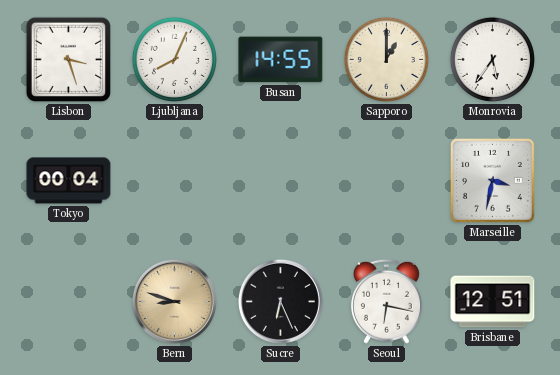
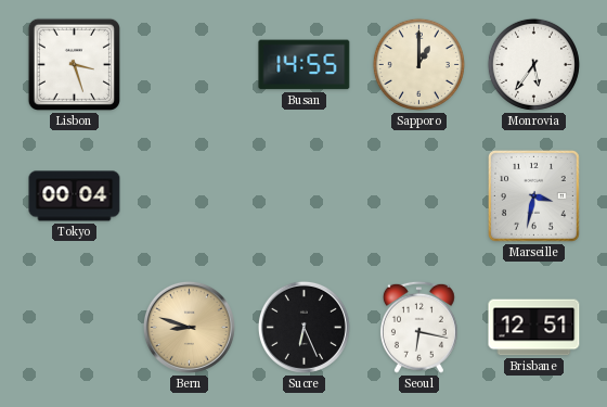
Ljubljana: 8:04 -> none (174, 59)
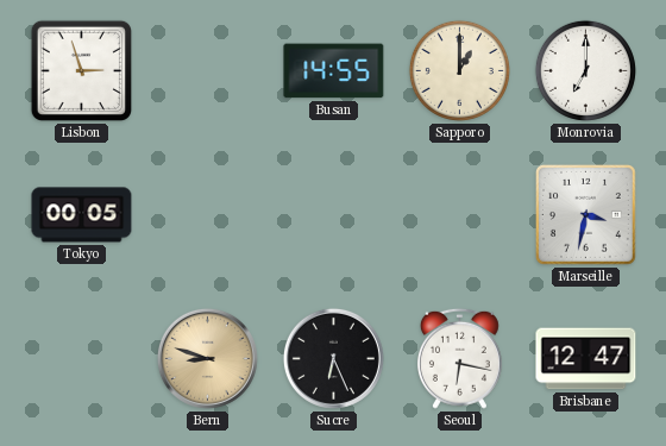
Lisbon: 3:27 -> 2:57 (81, 70)
Monrovia: 5:36 -> 7:00 (585, 70)
Tokyo: 00:04 -> 00:05 (82, 215)
Brisbane: 12:51 -> 12:47 (586, 359)
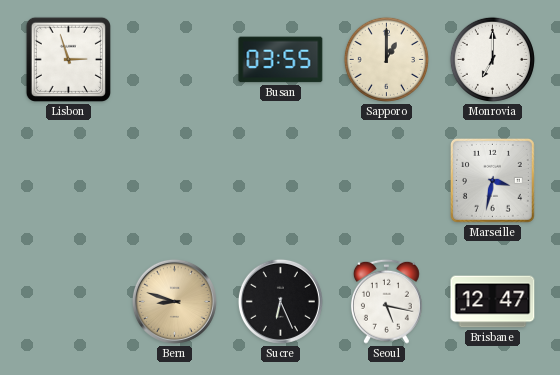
Busan: 14:55 -> 03:55 (281, 60)
Tokyo: 00:05 -> none (82, 215)
Seoul: 6:17 -> 5:17 (386, 301)
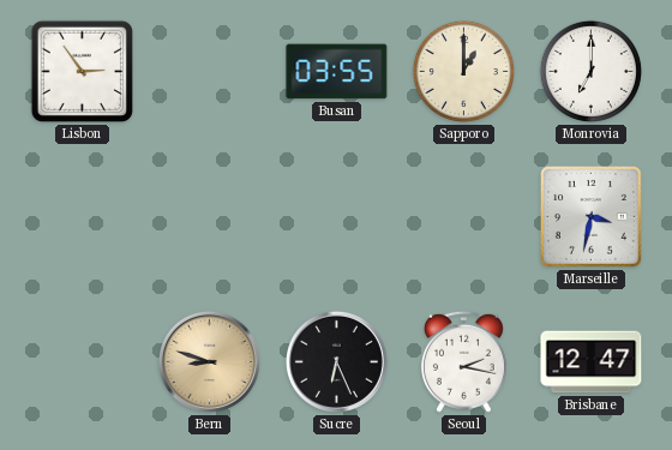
Lisbon: 2:57 -> 2:54 (82, 71)
Seoul: 5:17 -> 2:17 (463, 361)
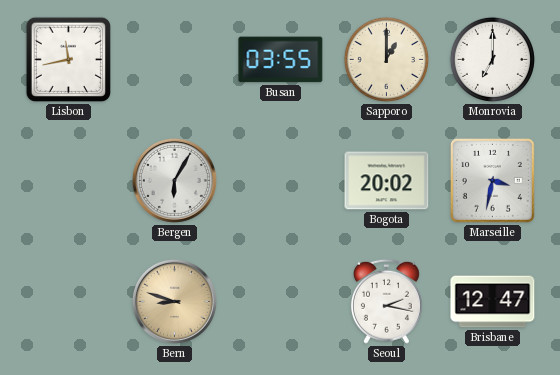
Lisbon: 2:54 -> 11:43 (68, 59)
Bergen: none -> 6:05 (174, 180)
Bogota: none -> 20:02 (387, 181)
Sucre: 6:26 -> none (336, 361)
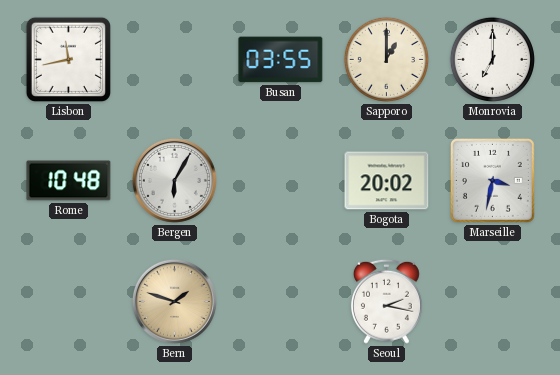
Rome: none -> 10:48 (69, 181)
Bern: 8:48 -> 1:48 (174, 301)
Brisbane: 12:47 -> none (493, 302)
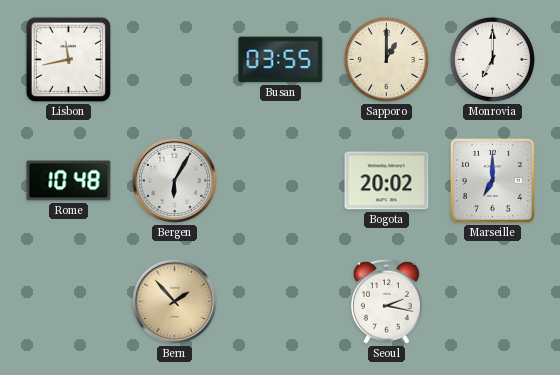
Marseille: 3:32 -> 7:00 (492, 180)
Bern: 1:48 -> 1:53 (174, 301)
